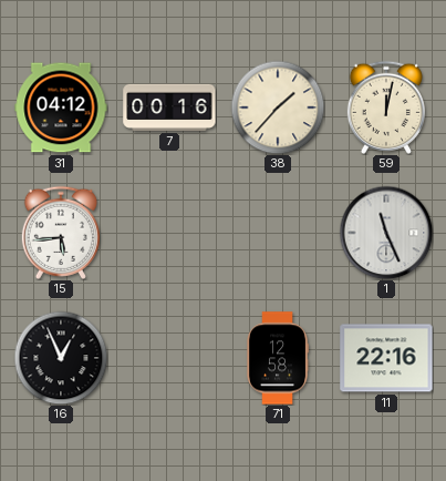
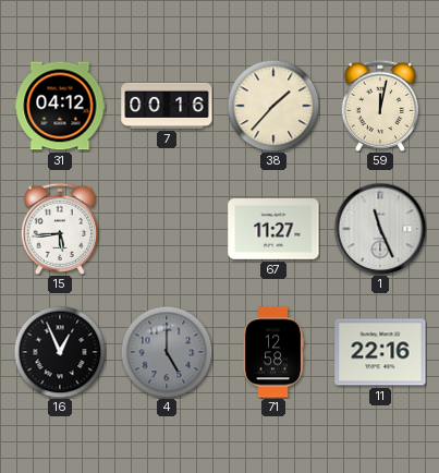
67: none -> 11:27 (273, 230)
4: none -> 5:00 (167, 352)
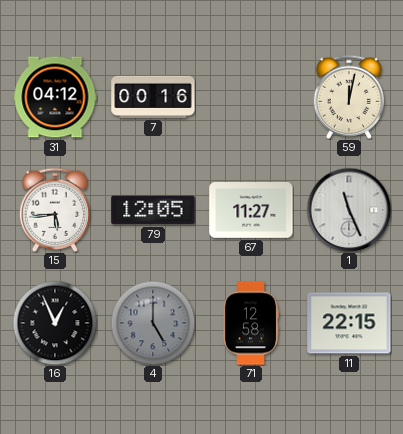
38: 1:37 -> none (273, 106)
79: none -> 12:05 (153, 210)
11: 22:16 -> 22:15 (349, 323)
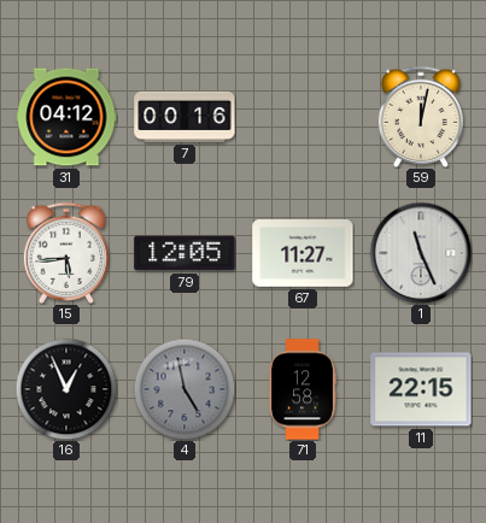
4: 5:00 -> 4:58 (185, 389)
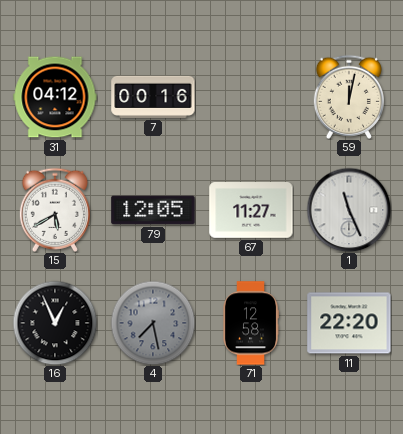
15: 5:44 -> 5:40 (55, 210)
4: 4:58 -> 7:28 (153, 323)
11: 22:15 -> 22:20 (349, 323)
